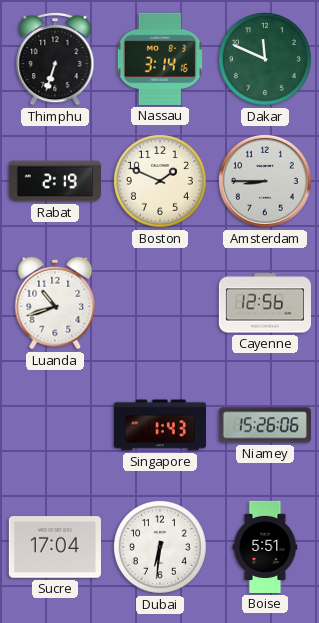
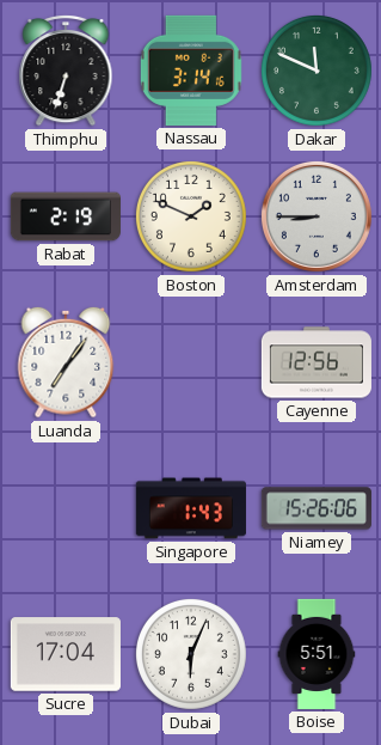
Luanda: 10:42 -> 7:06 (66, 362)
Dubai: 6:31 -> 6:04 (191, 654)
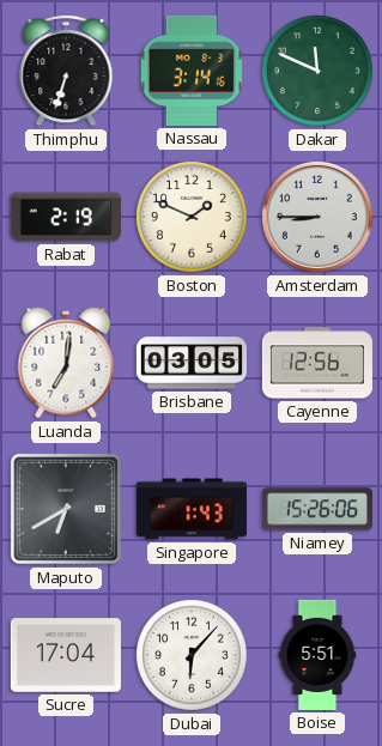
Luanda: 7:06 -> 7:01 (66, 363)
Brisbane: none -> 03:05 (192, 363)
Maputo: none -> 6:40 (66, 509)
Dubai: 6:04 -> 6:07 (192, 655)
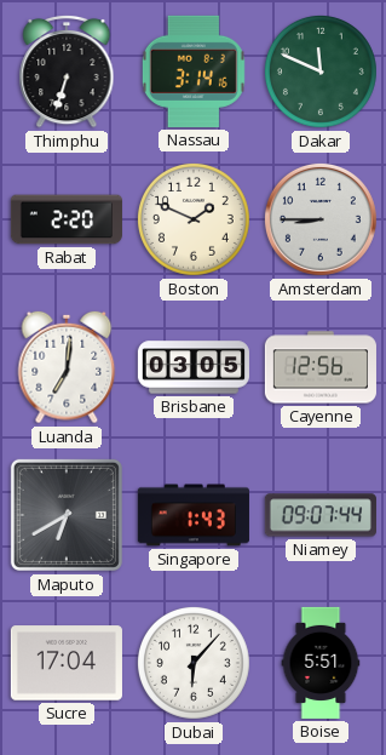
Rabat: 2:19 -> 2:20 (67, 219)
Niamey: 15:26 -> 09:07 (321, 515)
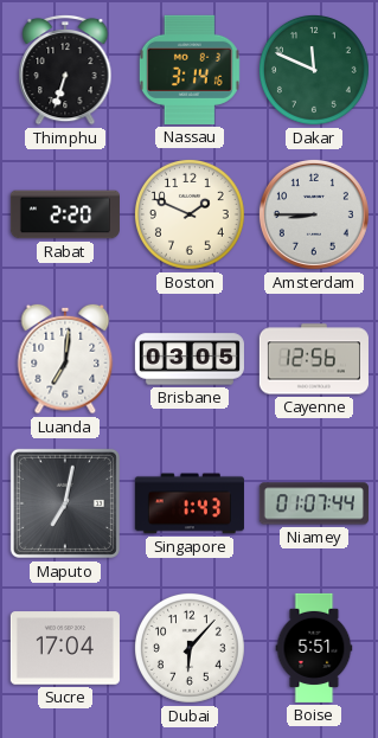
Maputo: 6:40 -> 7:02 (65, 503)
Niamey: 09:07 -> 01:07 (314, 503)
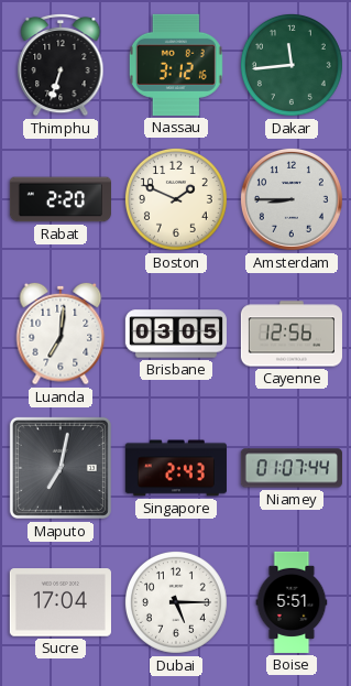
Nassau: 3:14 -> 3:12 (176, 65)
Dakar: 11:49 -> 11:44 (292, 65)
Singapore: 1:43 -> 2:43 (176, 468)
Dubai: 6:07 -> 5:15 (176, 602)
